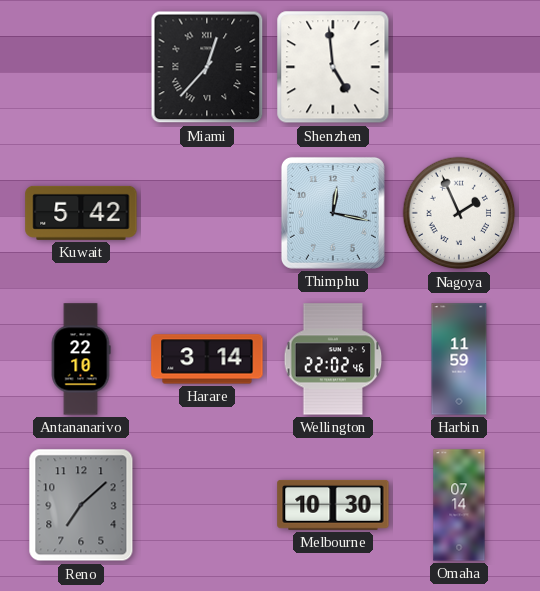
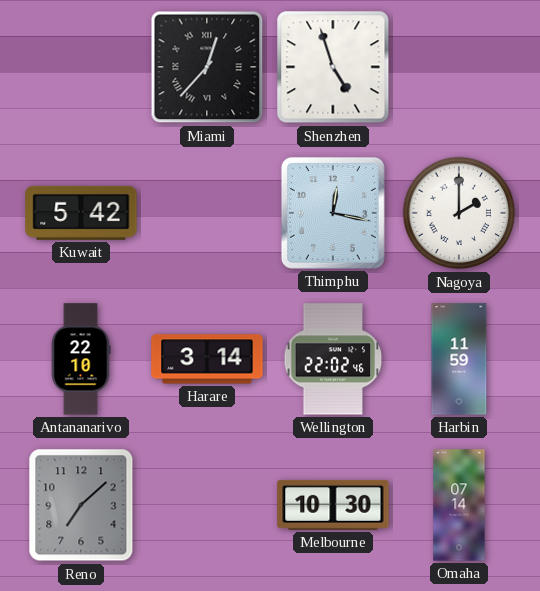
Shenzhen: 4:59 -> 4:57 (333, 67)
Nagoya: 1:56 -> 2:00 (459, 213)
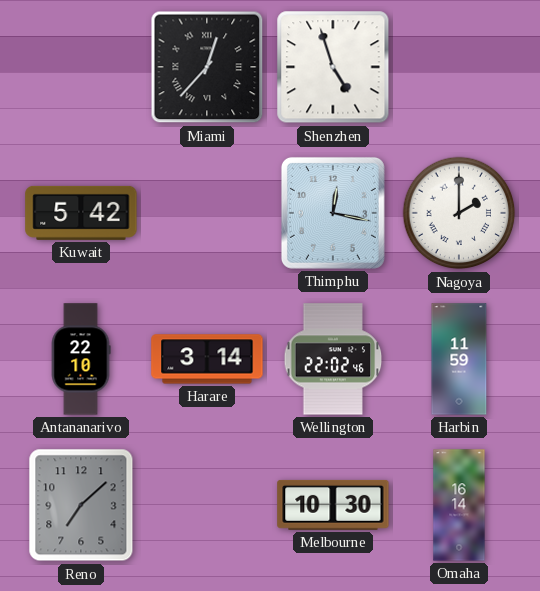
Omaha: 07:14 -> 16:14 (459, 505)
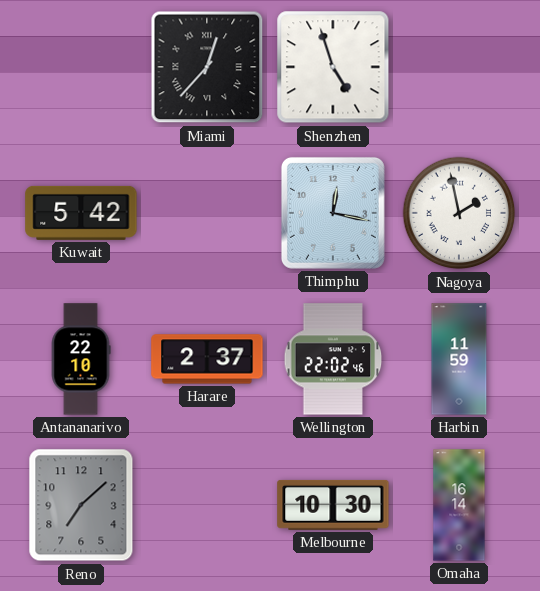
Nagoya: 2:00 -> 1:58 (459, 213)
Harare: 3:14 -> 2:37 (207, 359)
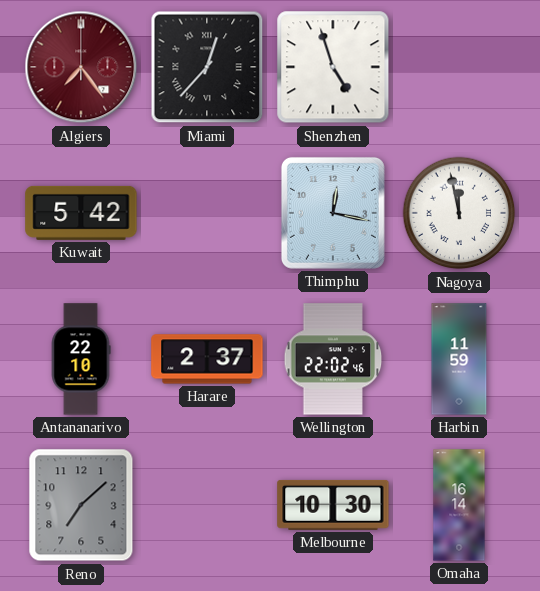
Algiers: none -> 7:24 (81, 67)
Nagoya: 1:58 -> 11:58 (459, 213)
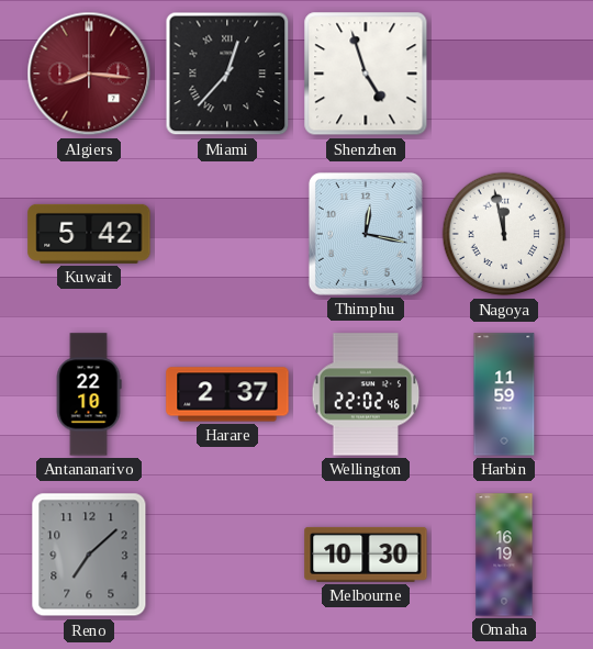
Algiers: 7:24 -> 8:16 (89, 74)
Omaha: 16:14 -> 16:19 (504, 555)
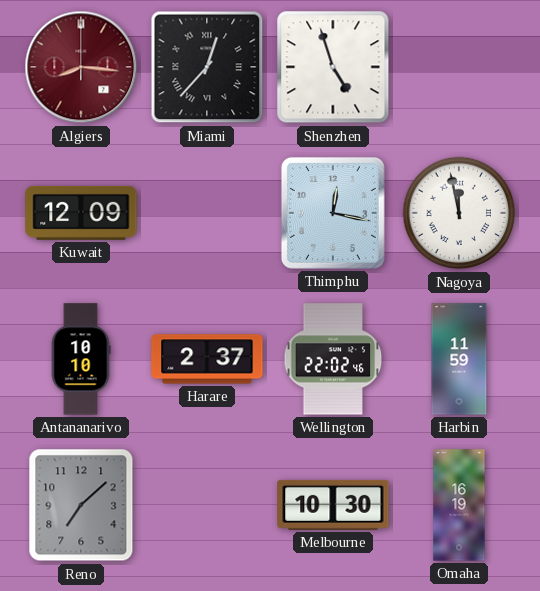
Kuwait: 5:42 -> 12:09 (81, 213)
Antananarivo: 22:10 -> 10:10 (81, 359)
